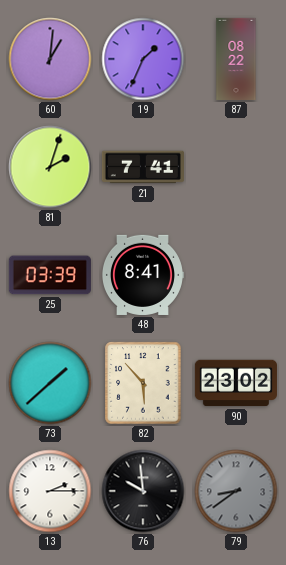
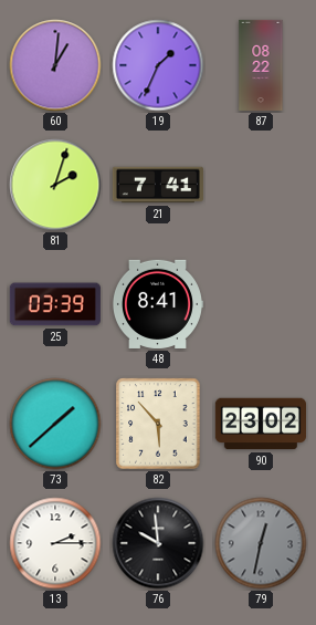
79: 8:39 -> 12:32 (261, 543)
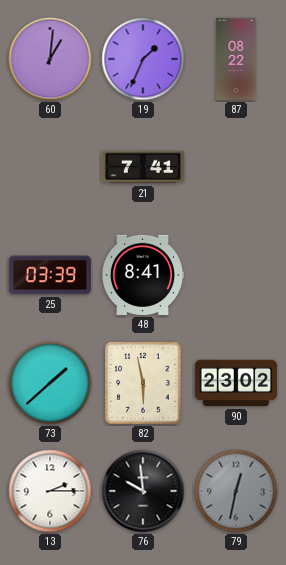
81: 2:03 -> none (55, 185)
82: 5:53 -> 5:58 (143, 383)
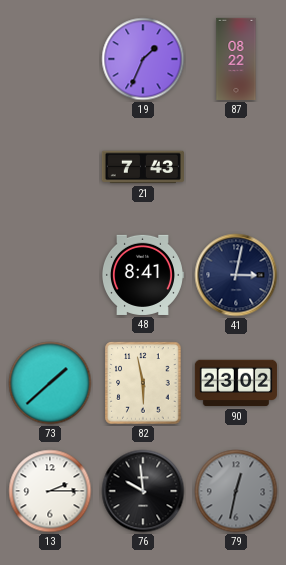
60: 1:01 -> none (50, 59)
21: 7:41 -> 7:43 (143, 167)
25: 03:39 -> none (50, 275)
41: none -> 3:02 (236, 275)
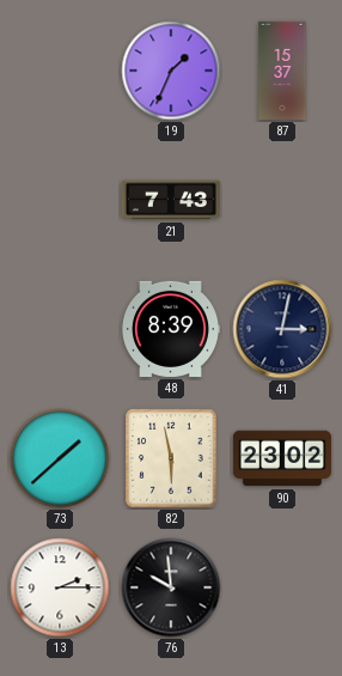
87: 08:22 -> 15:37 (282, 71)
48: 8:41 -> 8:39 (170, 329)
79: 12:32 -> none (236, 491)
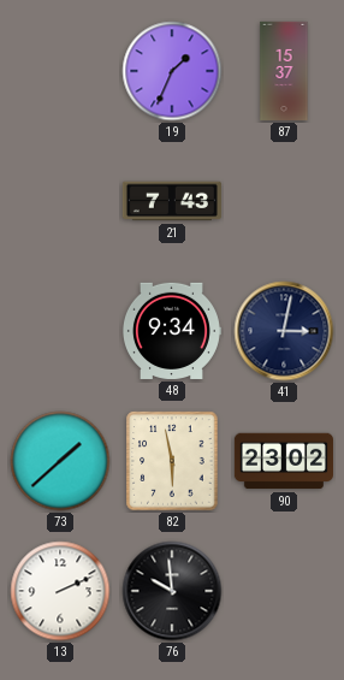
48: 8:39 -> 9:34 (171, 331)
13: 2:15 -> 2:11 (60, 591)
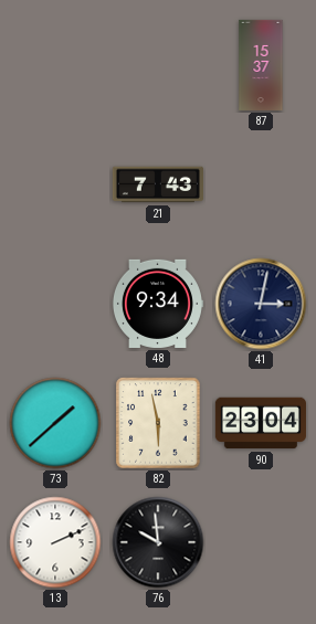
19: 1:34 -> none (172, 71)
90: 23:02 -> 23:04 (261, 423)
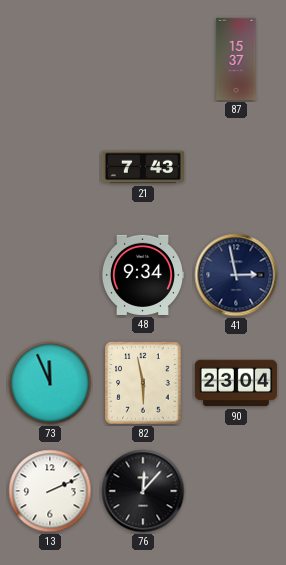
41: 3:02 -> 2:58 (236, 275)
73: 1:38 -> 11:56 (50, 383)
76: 9:59 -> 12:07 (143, 491)
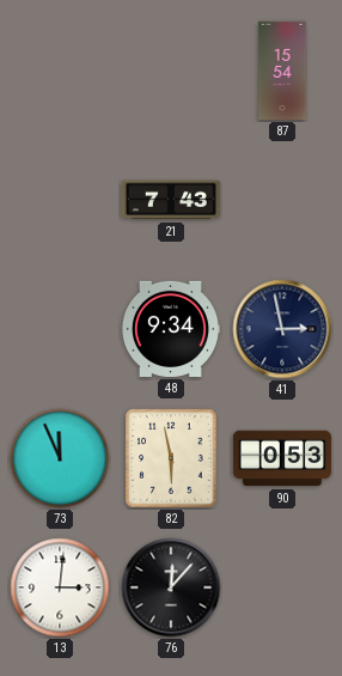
87: 15:37 -> 15:54 (282, 71)
90: 23:04 -> 0:53 (282, 458)
13: 2:11 -> 3:01 (60, 587)
